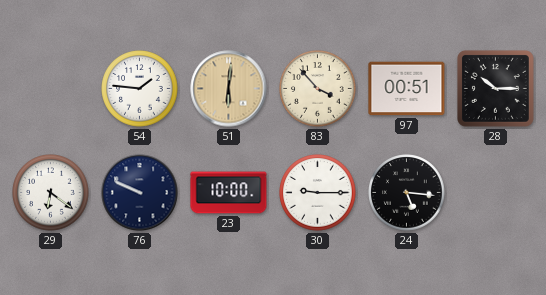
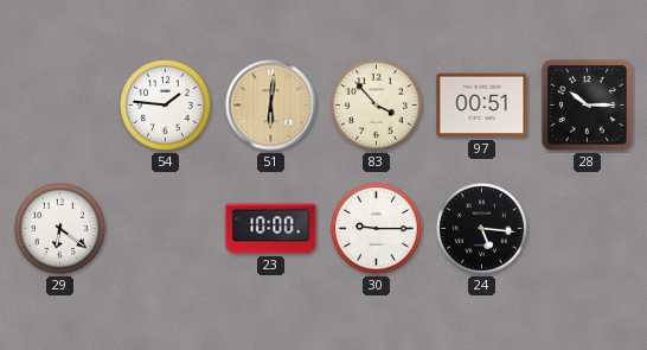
76: 9:49 -> none (140, 193)
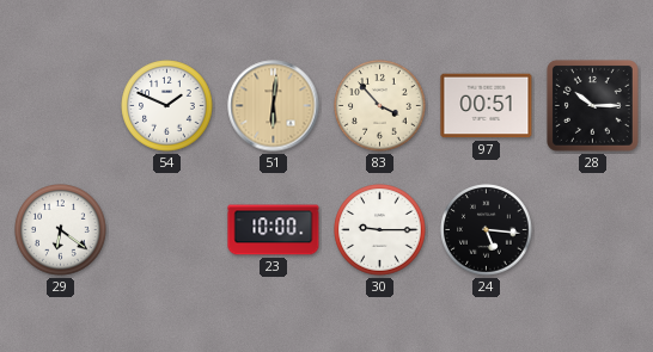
54: 1:46 -> 1:49 (167, 106)
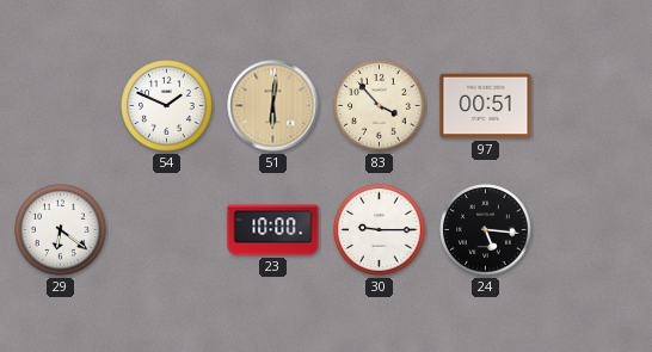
28: 10:15 -> none (592, 105)
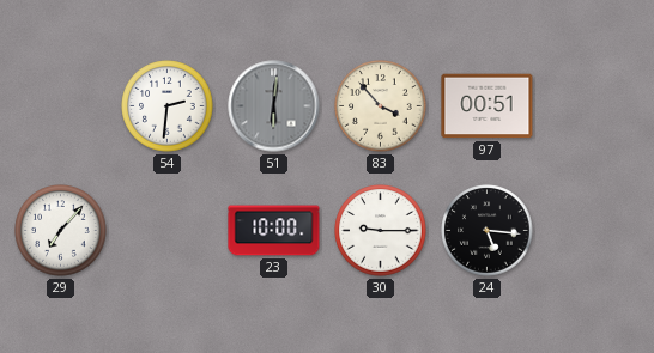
54: 1:49 -> 2:31 (168, 106)
51 dial: champagne -> grey (274, 106)
29: 6:21 -> 7:07 (61, 231)
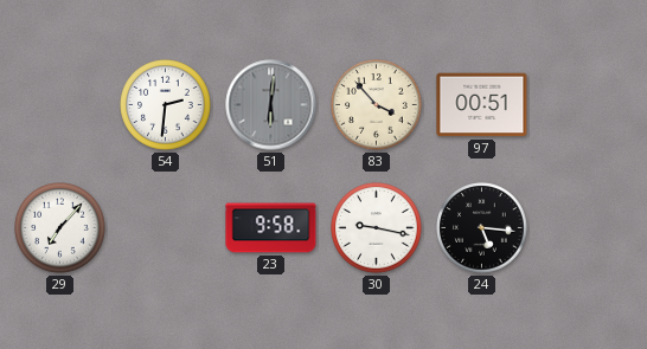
23: 10:00 -> 9:58 (271, 228)
30: 9:15 -> 9:17 (377, 228)
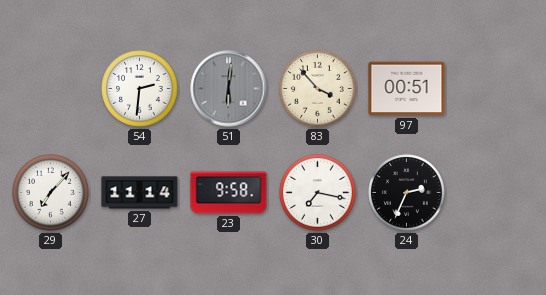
27: none -> 11:14 (140, 193)
30: 9:17 -> 7:17 (318, 193)
24: 5:16 -> 2:34 (407, 193)
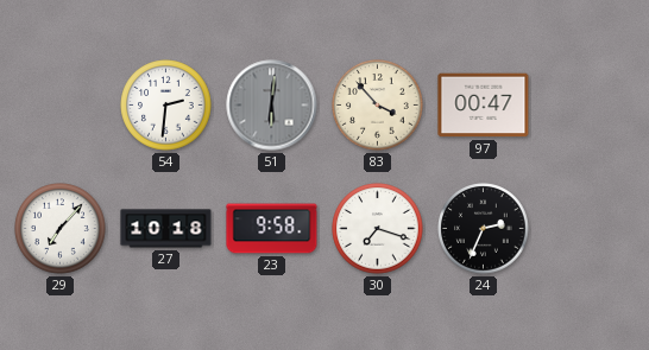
97: 00:51 -> 00:47 (484, 106)
27: 11:14 -> 10:18 (166, 229)
30: 7:17 -> 7:18 (378, 229)
